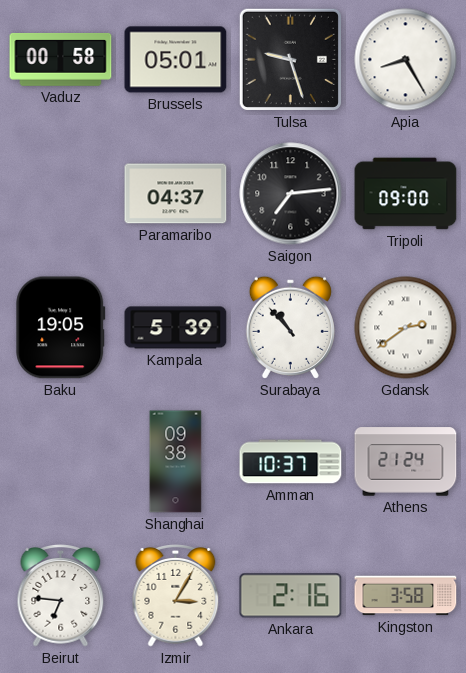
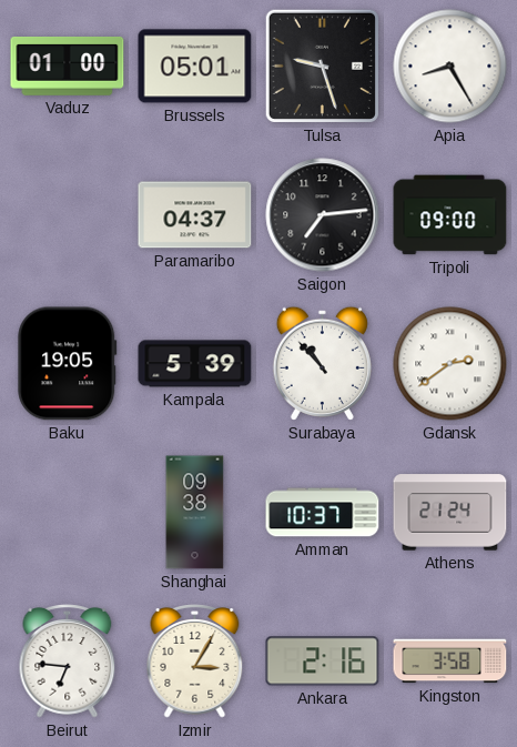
Vaduz: 00:58 -> 01:00 (68, 67)
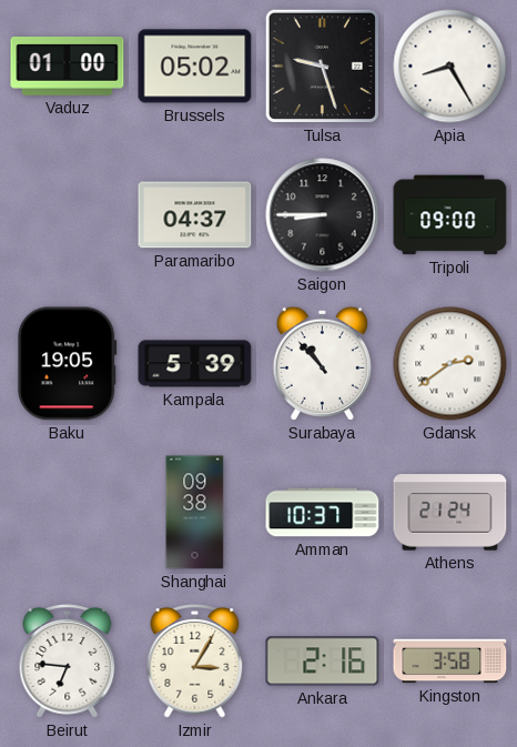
Brussels: 05:01 -> 05:02 (195, 67)
Saigon: 7:14 -> 8:45 (323, 215)
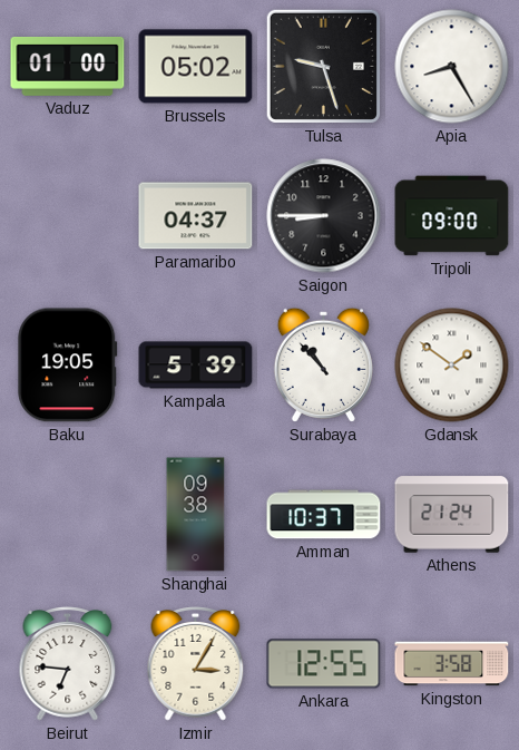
Gdansk: 2:39 -> 1:51 (452, 366)
Ankara: 2:16 -> 12:55 (324, 664)
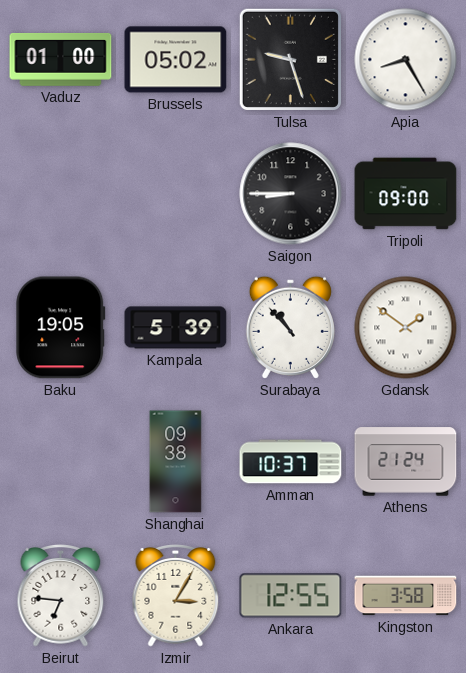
Paramaribo: 04:37 -> none (196, 216)
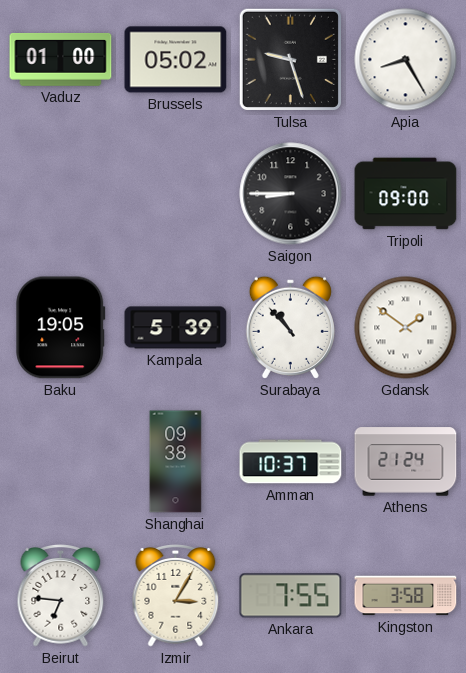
Ankara: 12:55 -> 7:55 (291, 596)
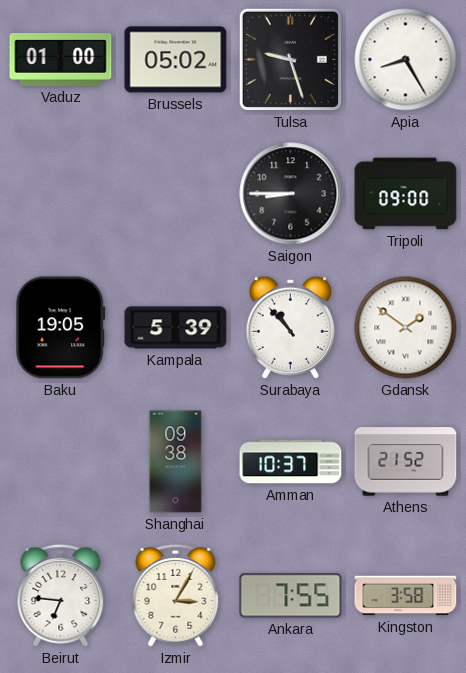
Athens: 21:24 -> 21:52 (406, 462)
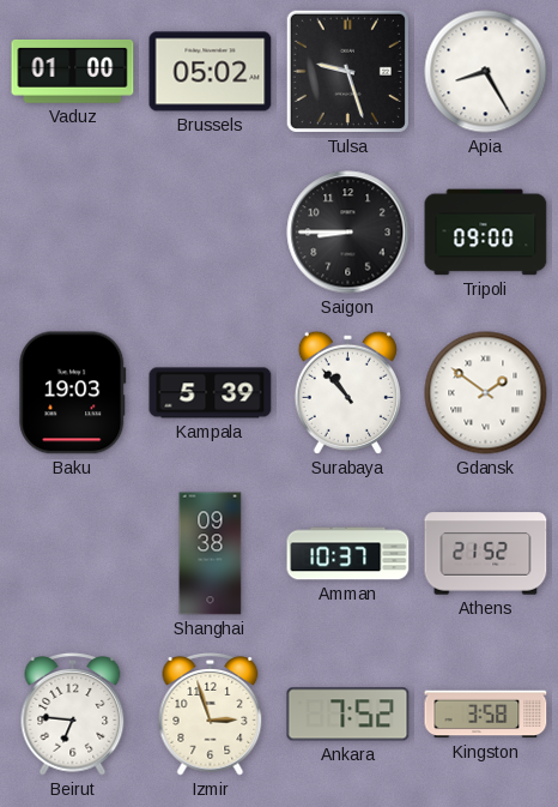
Baku: 19:05 -> 19:03 (73, 393)
Izmir: 3:05 -> 2:57 (211, 715)
Ankara: 7:55 -> 7:52 (348, 715)
